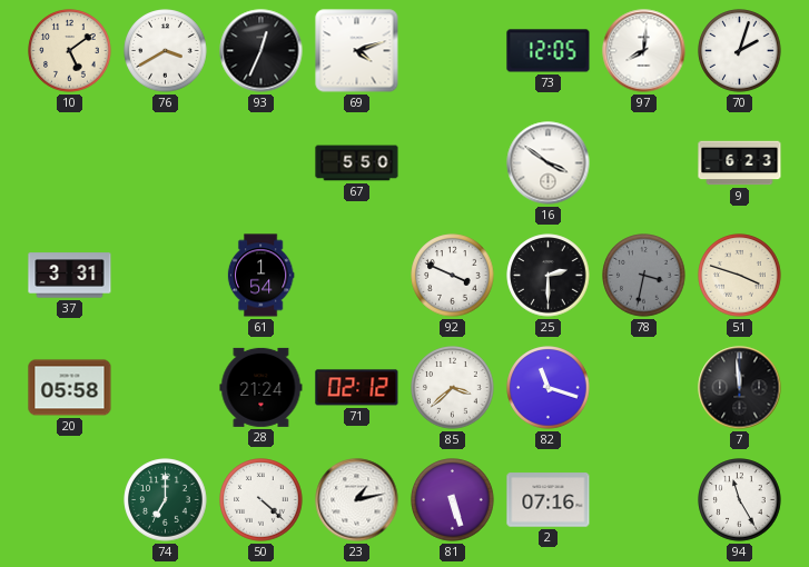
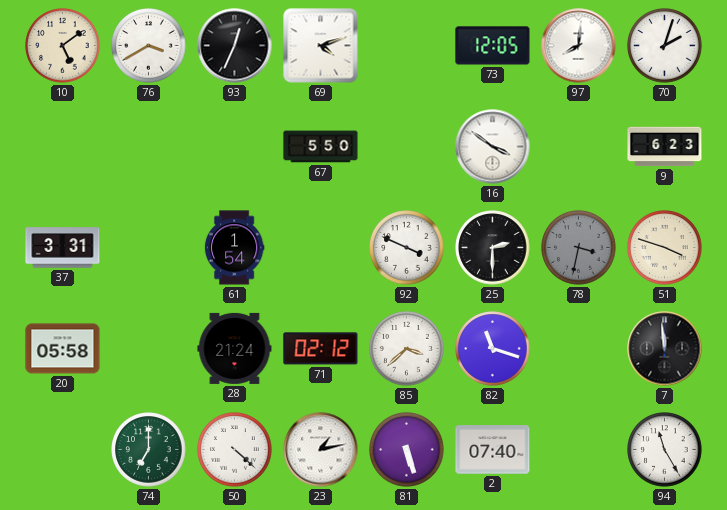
2: 07:16 -> 07:40 (493, 450)
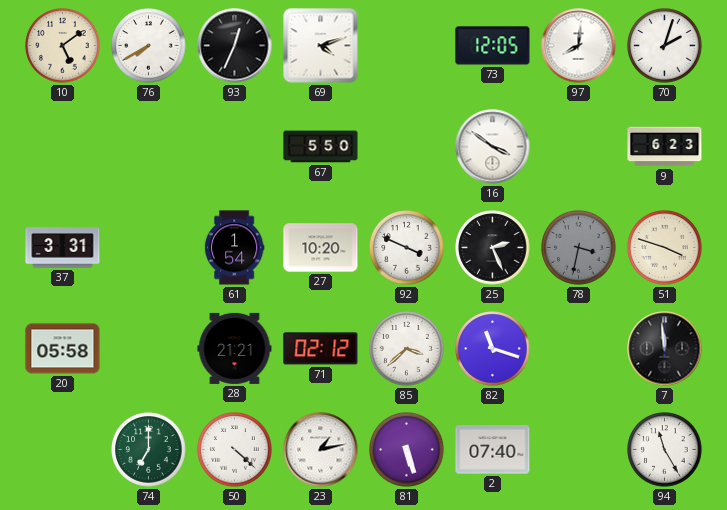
76: 3:40 -> 7:40 (149, 46)
27: none -> 10:20 (321, 248)
25: 2:30 -> 2:26 (493, 248)
28: 21:24 -> 21:21 (235, 348)
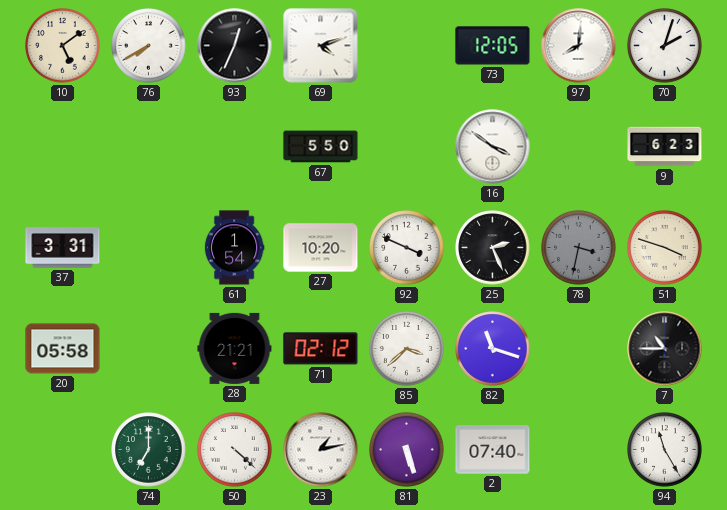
7: 11:59 -> 10:45 (665, 349)
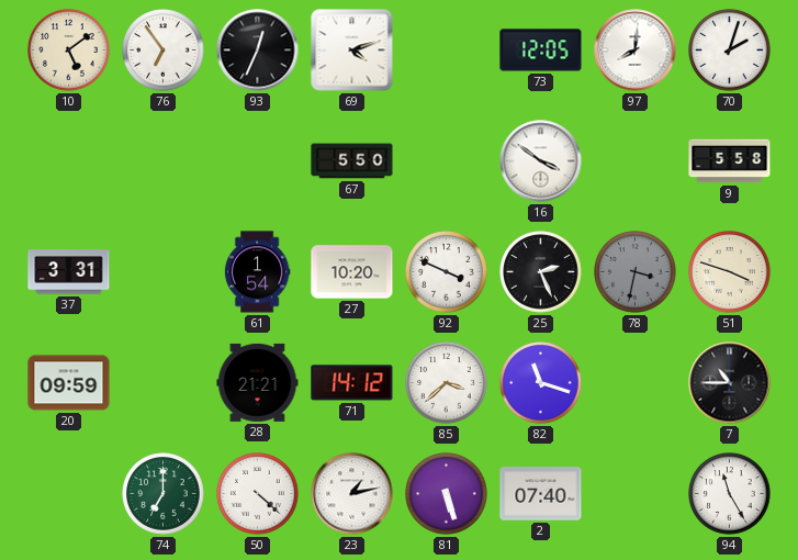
76: 7:40 -> 6:54 (164, 51)
9: 6:23 -> 5:58 (730, 161)
20: 05:58 -> 09:59 (69, 383)
71: 02:12 -> 14:12 (352, 383)
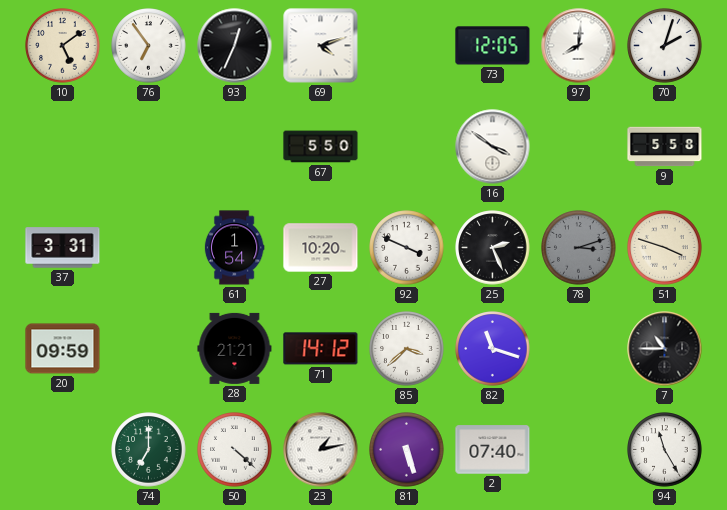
78: 3:32 -> 3:12 (579, 248)
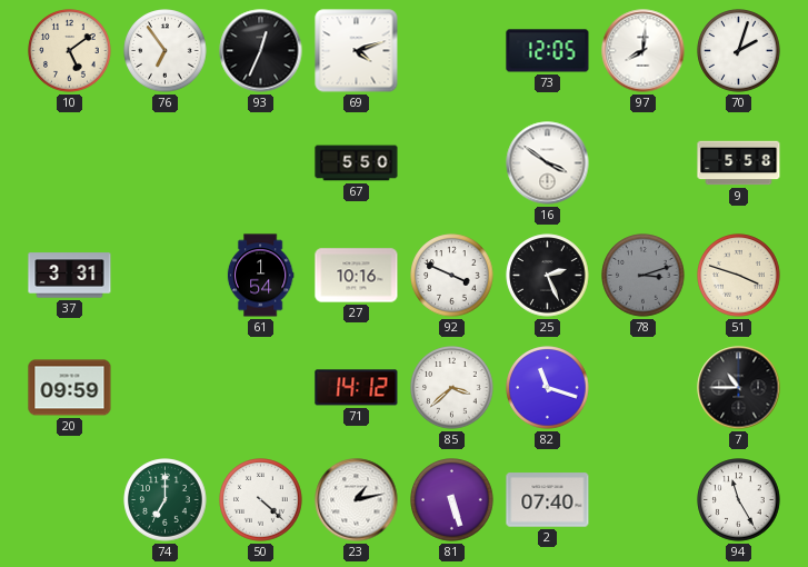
27: 10:20 -> 10:16 (357, 276)
28: 21:21 -> none (235, 348)
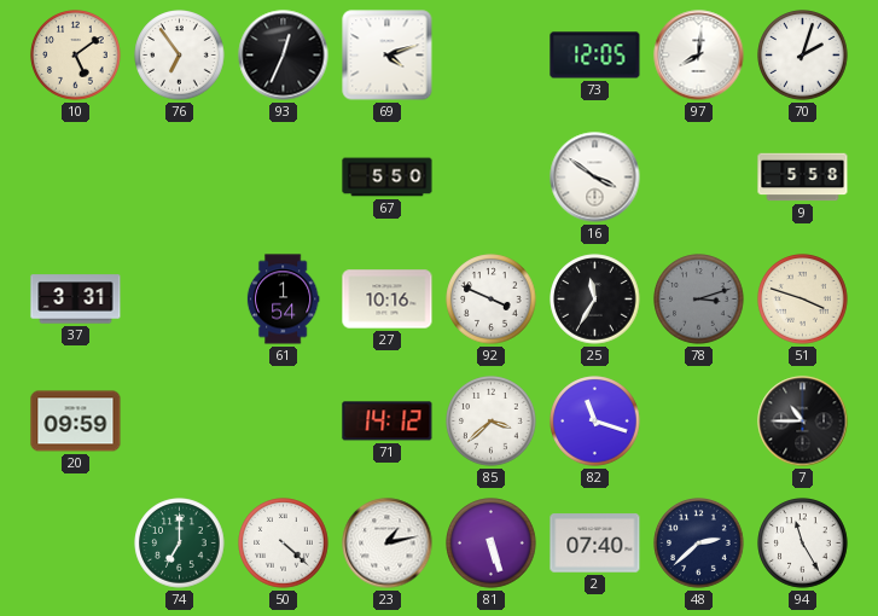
25: 2:26 -> 11:35 (595, 300)
48: none -> 2:38 (699, 544)
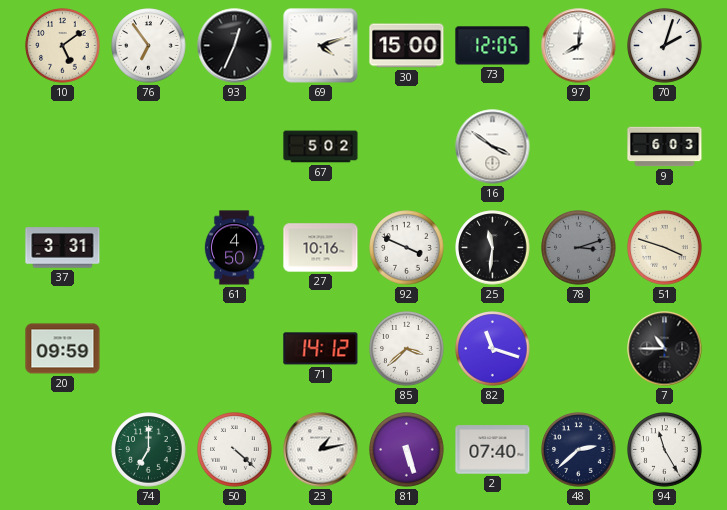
30: none -> 15:00 (407, 46)
67: 5:50 -> 5:02 (321, 147)
9: 5:58 -> 6:03 (665, 147)
61: 1:54 -> 4:50 (234, 248)
25: 11:35 -> 11:31 (493, 248)
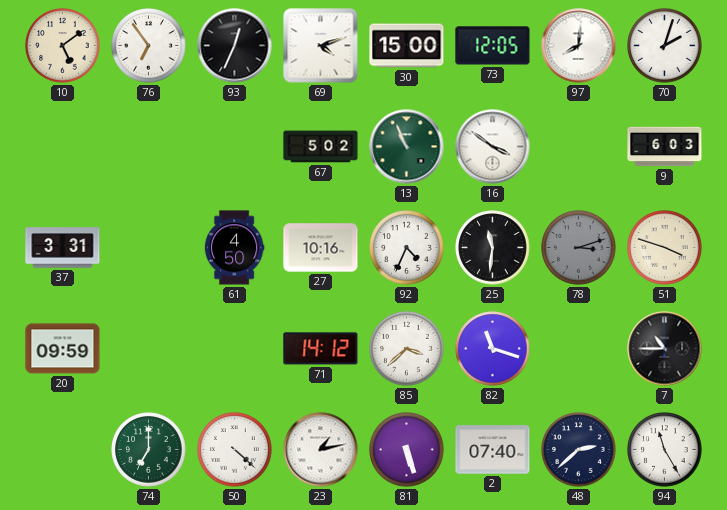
13: none -> 10:56 (407, 147)
92: 3:49 -> 4:34 (407, 248)
